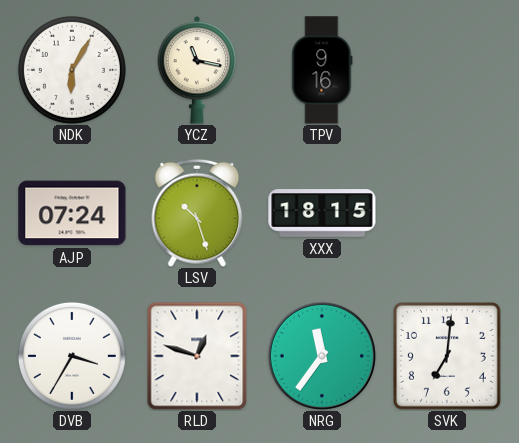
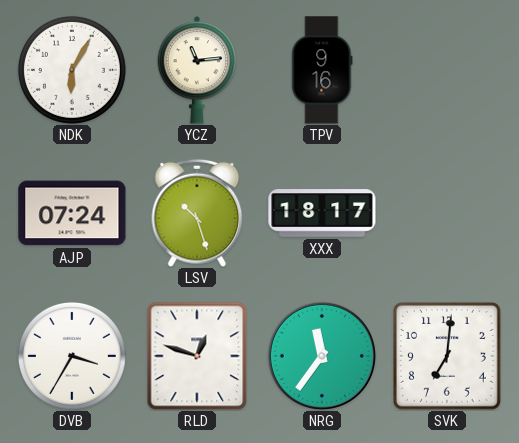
YCZ: 11:17 -> 11:14 (197, 70)
XXX: 18:15 -> 18:17 (322, 213)
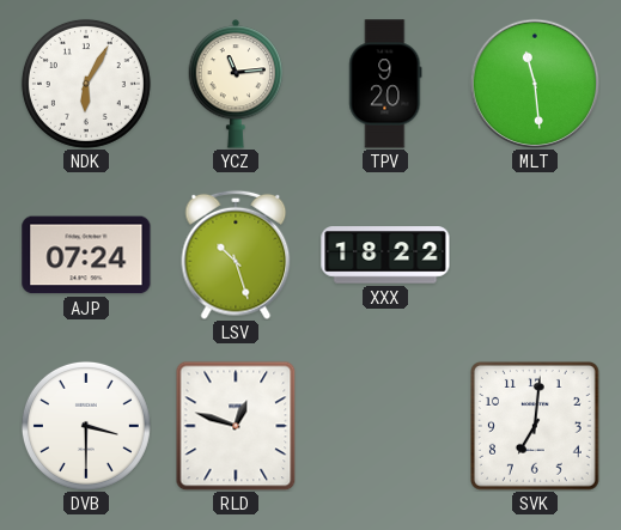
TPV: 9:16 -> 9:20 (385, 84)
MLT: none -> 11:29 (535, 84)
XXX: 18:17 -> 18:22 (385, 255)
DVB: 3:35 -> 3:30 (86, 426)
NRG: 11:36 -> none (322, 356)
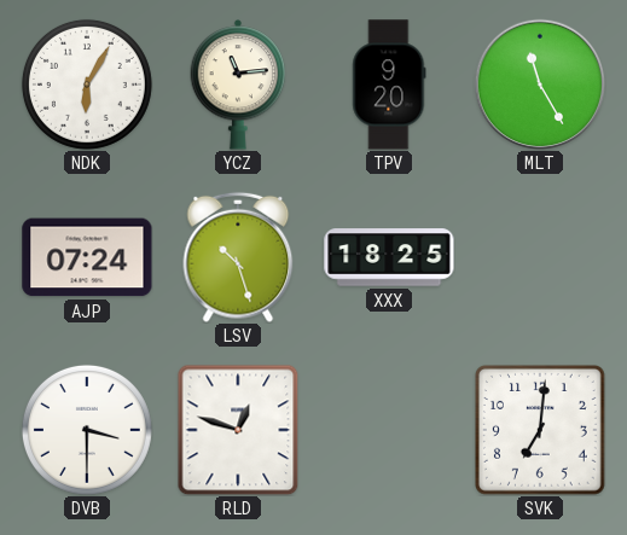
MLT: 11:29 -> 11:25 (540, 85)
XXX: 18:22 -> 18:25 (389, 257)
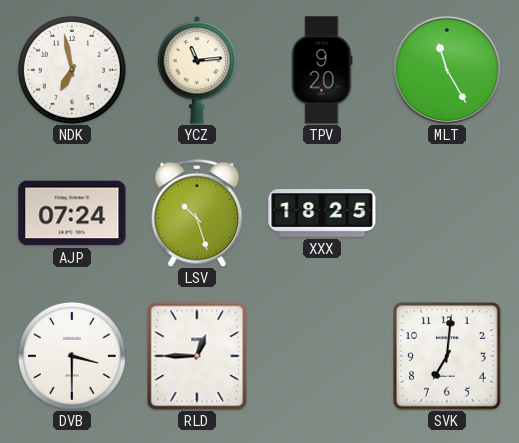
NDK: 6:05 -> 6:58 (72, 70)
RLD: 12:48 -> 12:45 (197, 356)
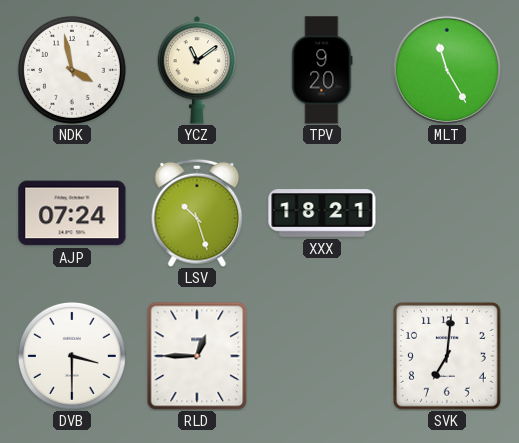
NDK: 6:58 -> 3:58 (72, 70)
YCZ: 11:14 -> 11:09 (197, 70)
XXX: 18:25 -> 18:21 (322, 213)
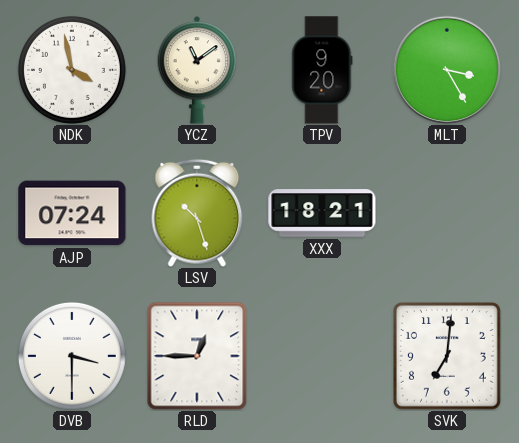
MLT: 11:25 -> 3:25 (447, 70)
